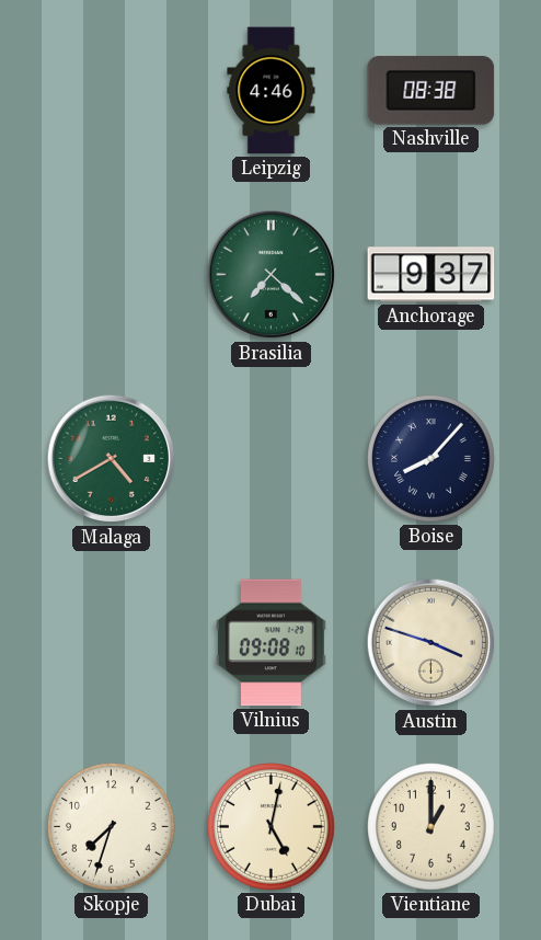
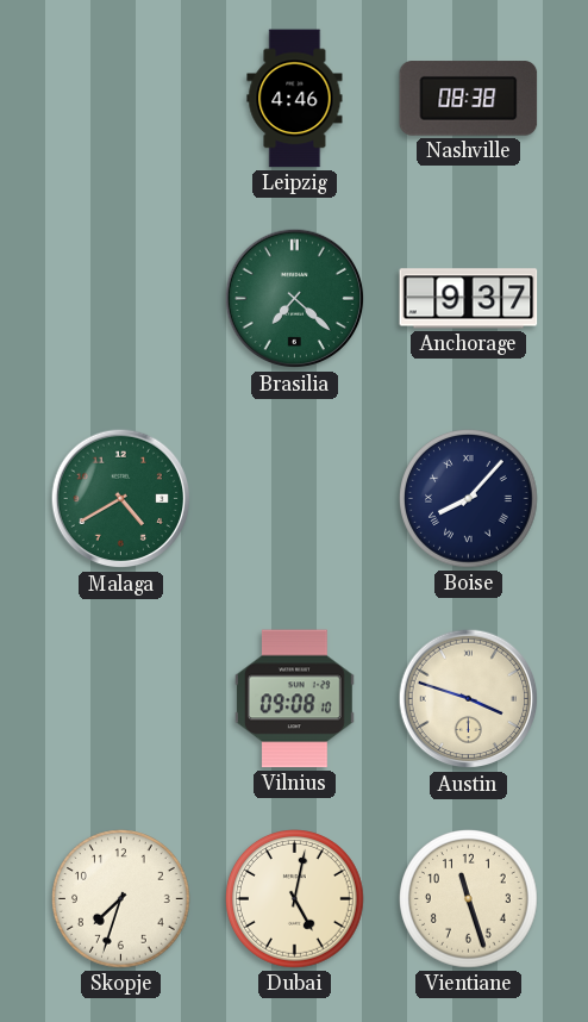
Vientiane: 1:00 -> 11:27 (469, 899)
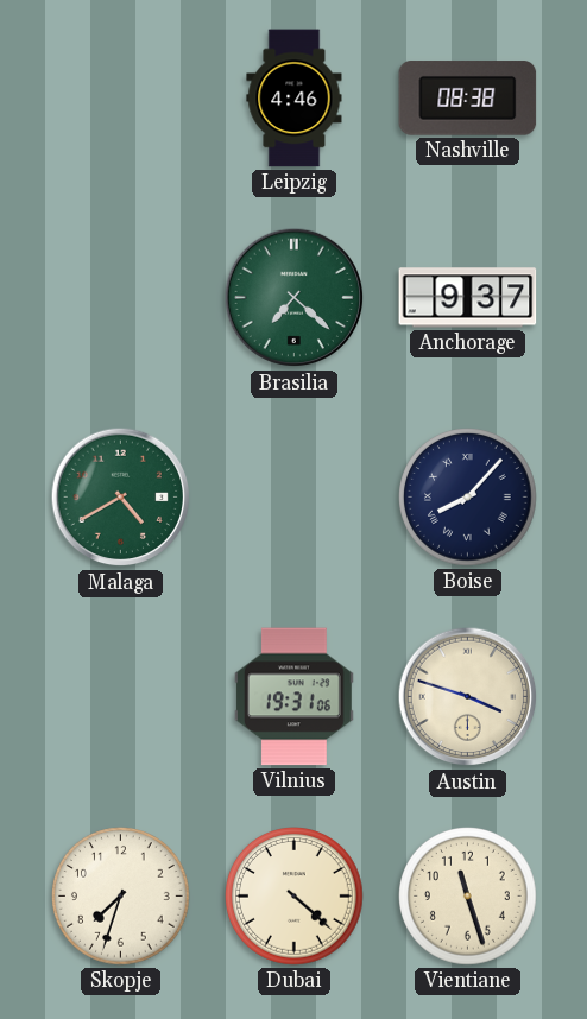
Vilnius: 09:08 -> 19:31 (293, 697)
Dubai: 5:02 -> 4:22 (295, 897)
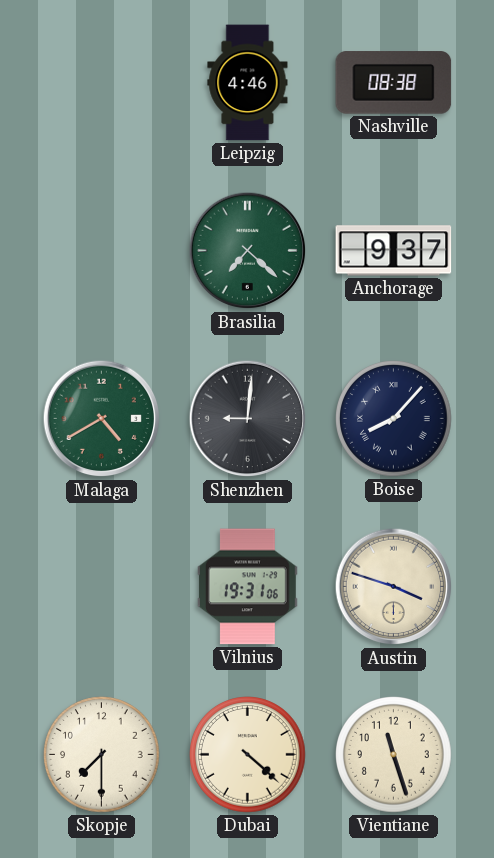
Shenzhen: none -> 9:01 (248, 419)
Skopje: 7:33 -> 7:30 (102, 755)
